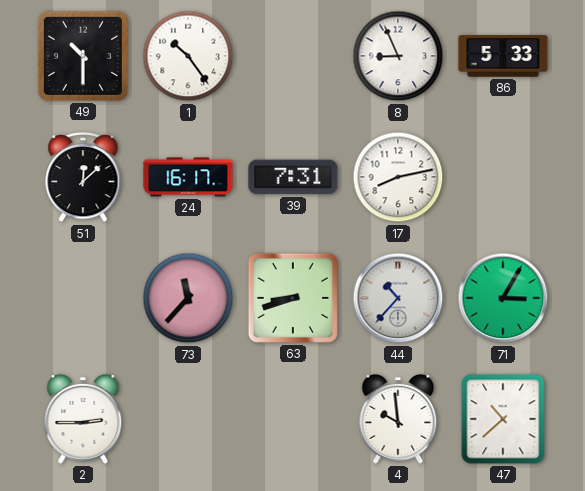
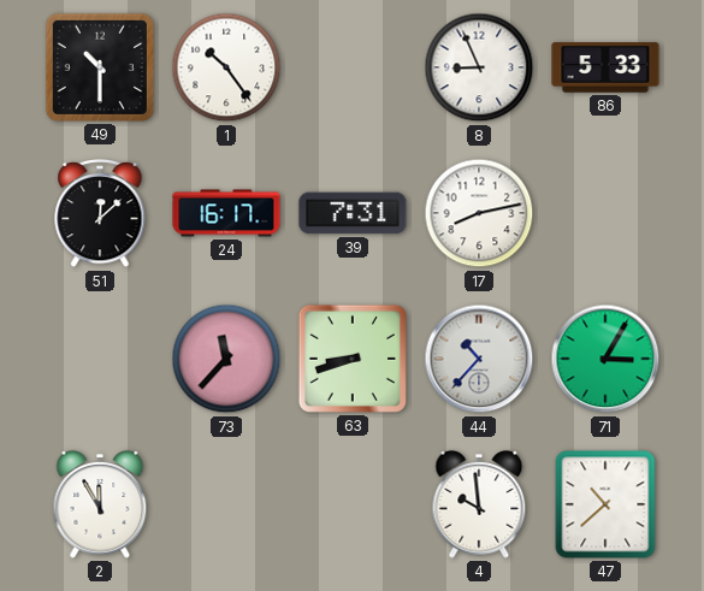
2: 2:45 -> 11:55 (100, 504)
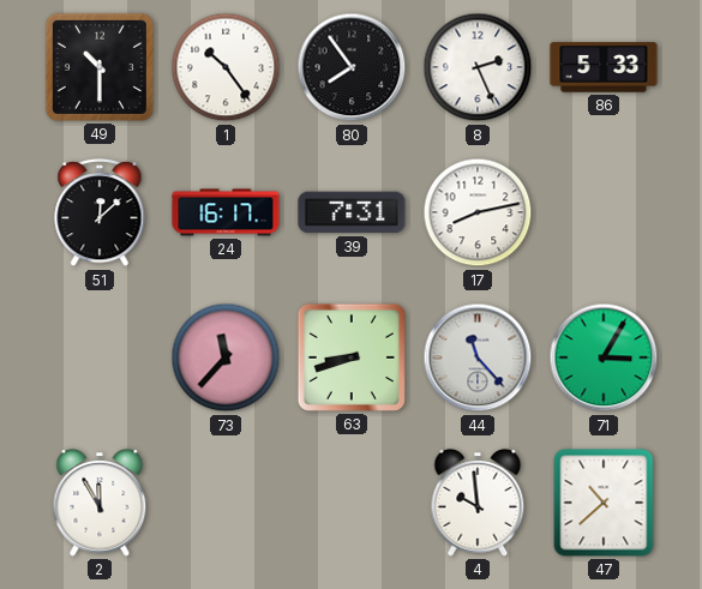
80: none -> 7:54 (352, 67)
8: 8:56 -> 2:26 (478, 67)
44: 10:37 -> 11:23 (478, 357)
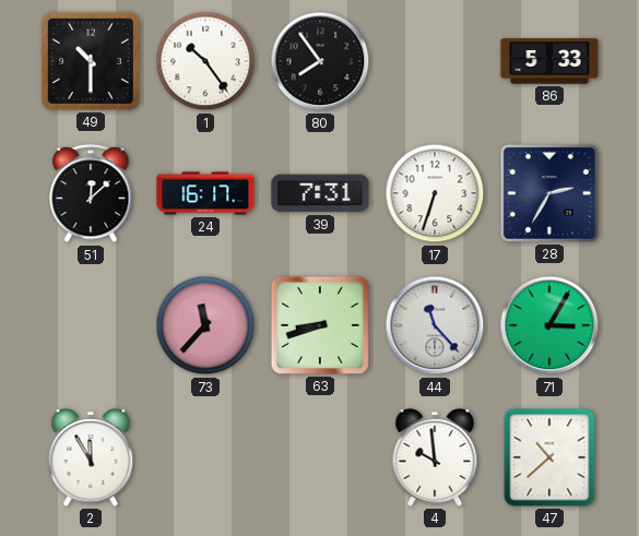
8: 2:26 -> none (478, 67)
17: 8:13 -> 6:33 (435, 193)
28: none -> 2:35 (549, 193)
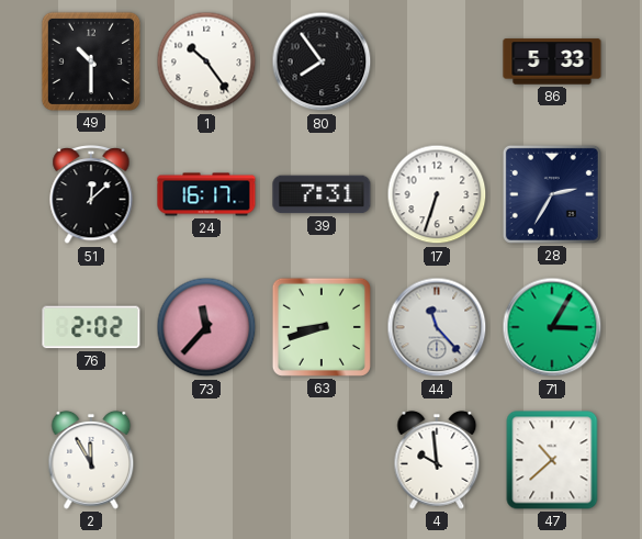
76: none -> 2:02 (91, 327)
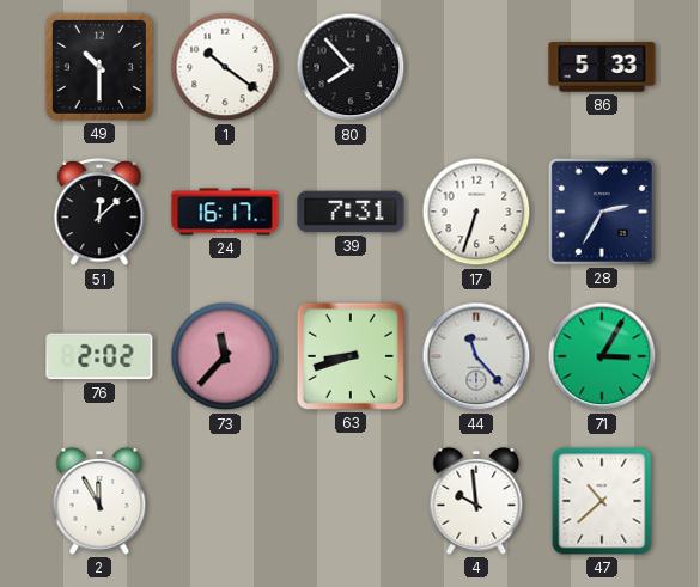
1: 10:24 -> 10:21 (225, 67)
80: 7:54 -> 7:53 (351, 67)
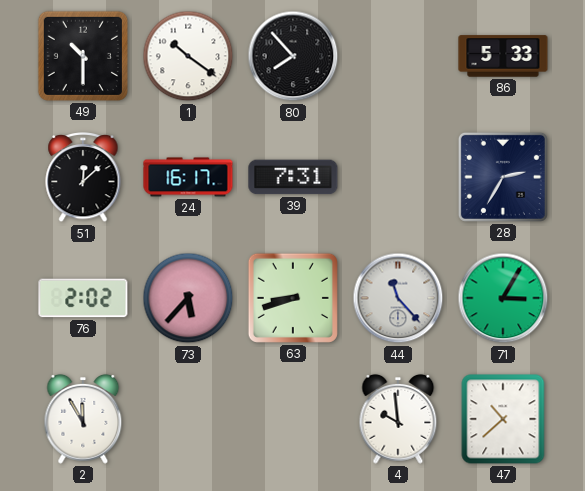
17: 6:33 -> none (476, 212)
73: 11:37 -> 5:37 (188, 298)
